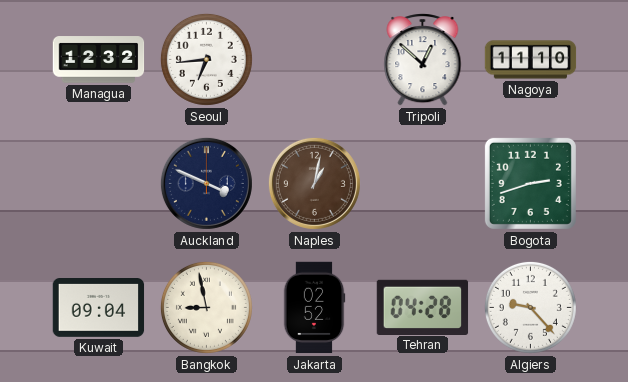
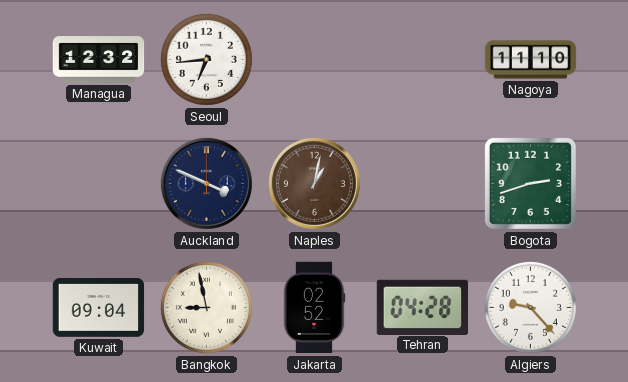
Tripoli: 12:52 -> none (423, 60)
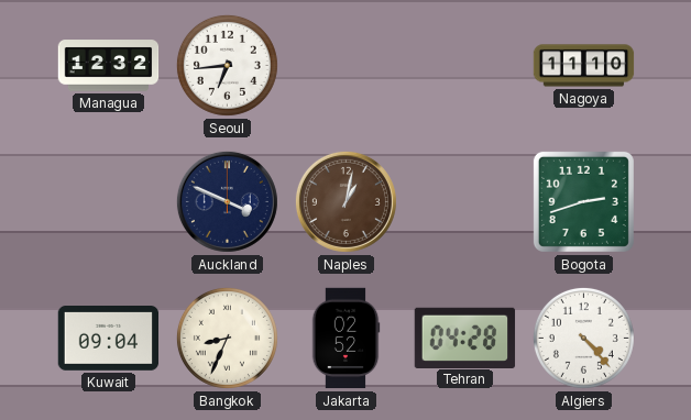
Bangkok: 8:58 -> 8:34 (227, 338)
Algiers: 9:23 -> 4:23 (583, 338)
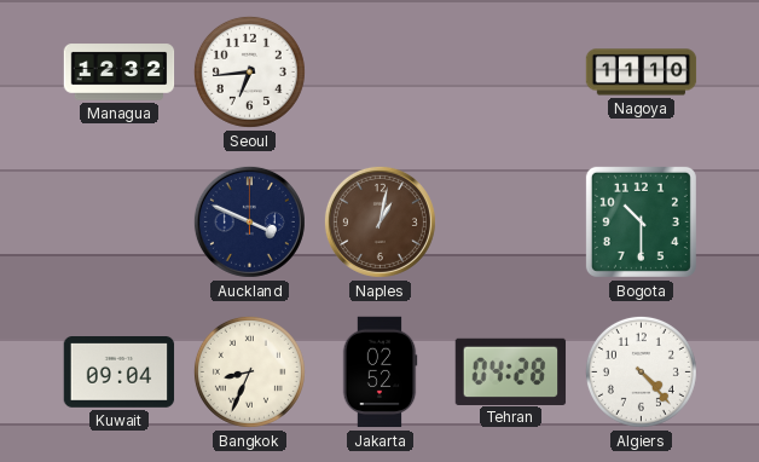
Bogota: 2:42 -> 10:30 (641, 221)
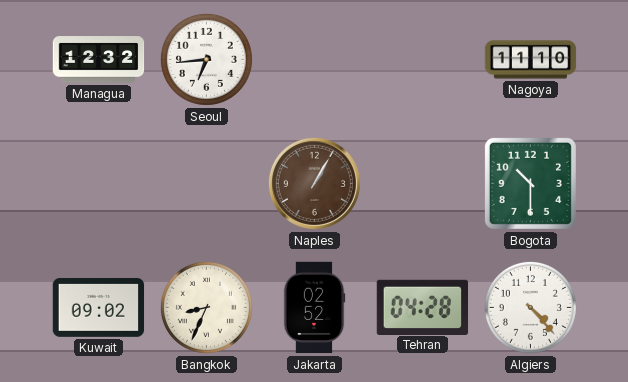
Auckland: 3:49 -> none (249, 221)
Naples: 1:02 -> 1:05 (314, 183)
Kuwait: 09:04 -> 09:02 (99, 308)
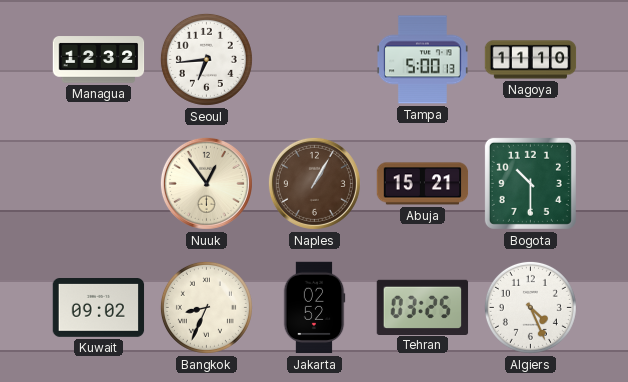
Tampa: none -> 5:00 (422, 60)
Nuuk: none -> 12:54 (206, 183)
Abuja: none -> 15:21 (423, 184)
Tehran: 04:28 -> 03:25 (423, 307)
Algiers: 4:23 -> 4:26 (530, 307)
